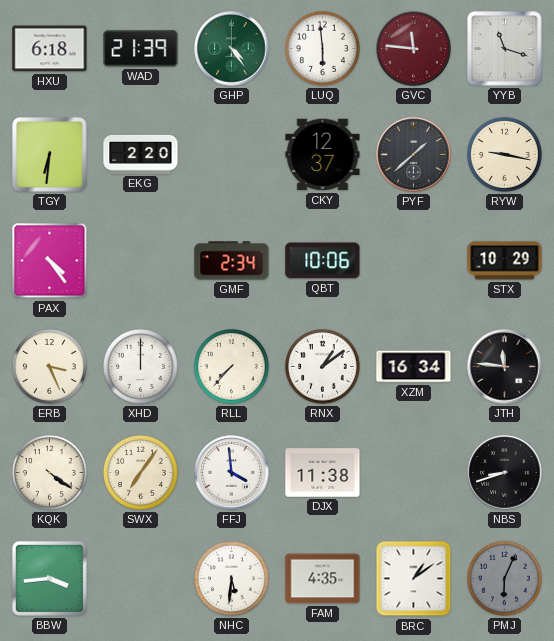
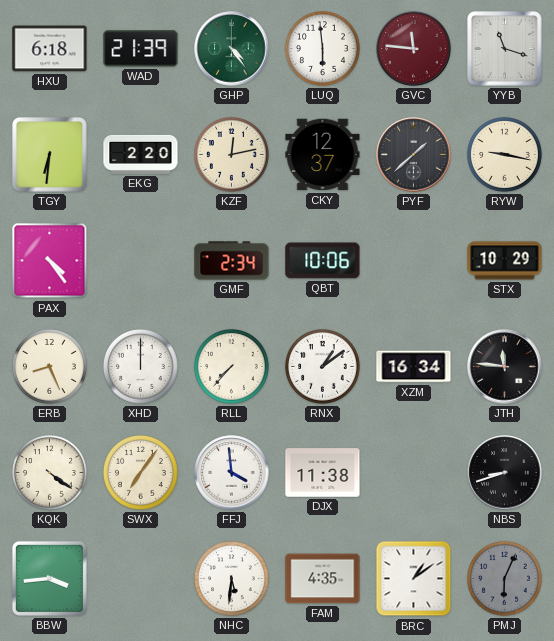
KZF: none -> 12:13 (231, 154)
ERB: 3:26 -> 8:26 (49, 366)
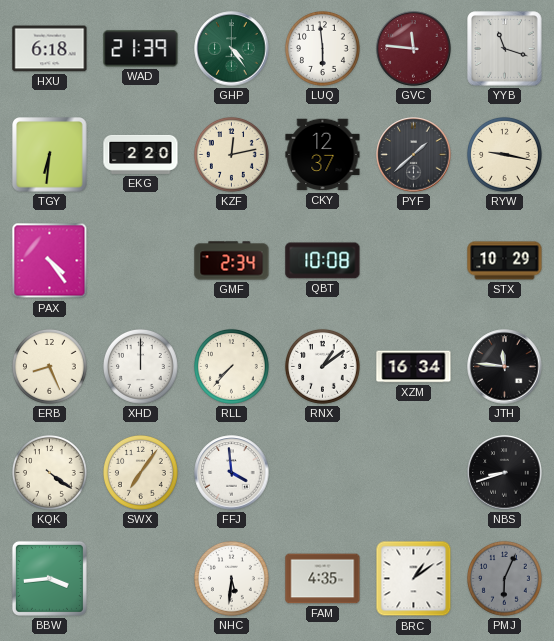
QBT: 10:06 -> 10:08 (323, 261)
DJX: 11:38 -> none (323, 473)
